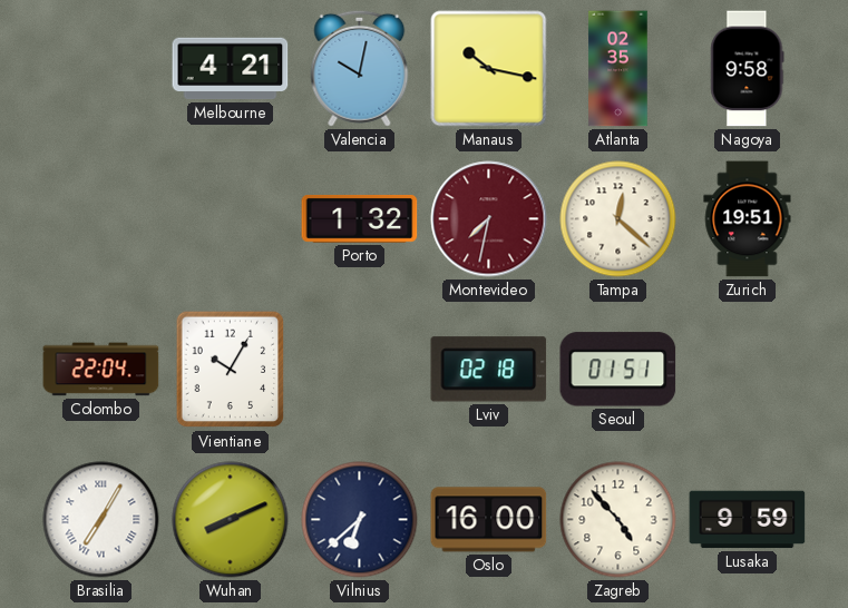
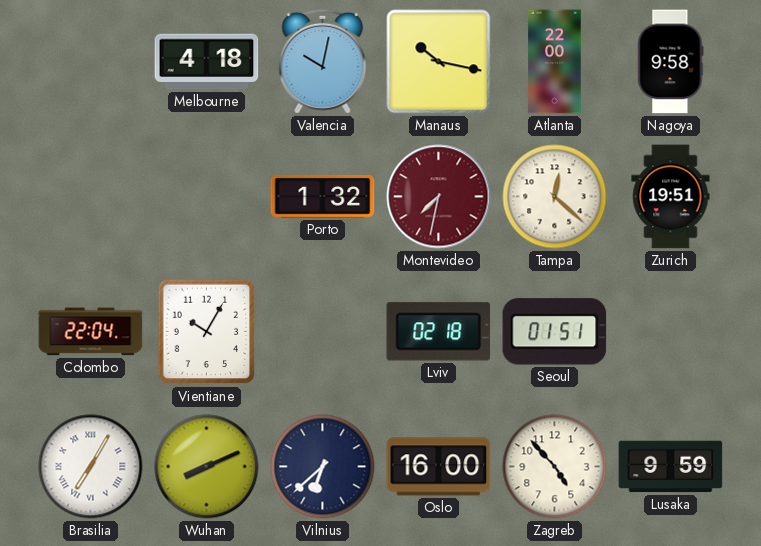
Melbourne: 4:21 -> 4:18 (207, 62)
Atlanta: 02:35 -> 22:00 (555, 62)
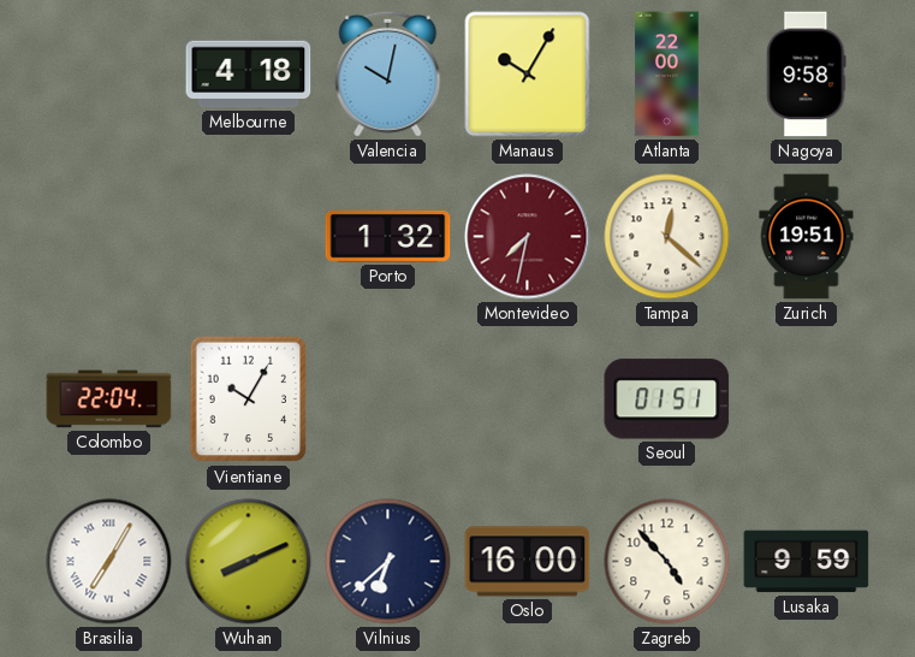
Manaus: 10:17 -> 10:05 (528, 75)
Lviv: 02:18 -> none (439, 332)
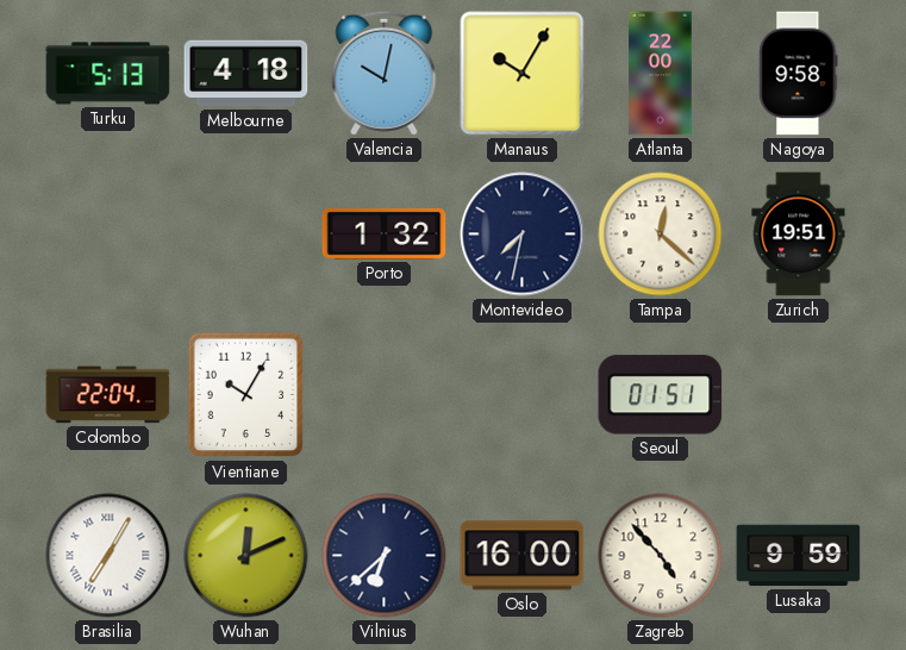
Turku: none -> 5:13 (108, 74)
Montevideo dial: burgundy -> navy (523, 235)
Wuhan: 8:11 -> 12:11 (246, 556)
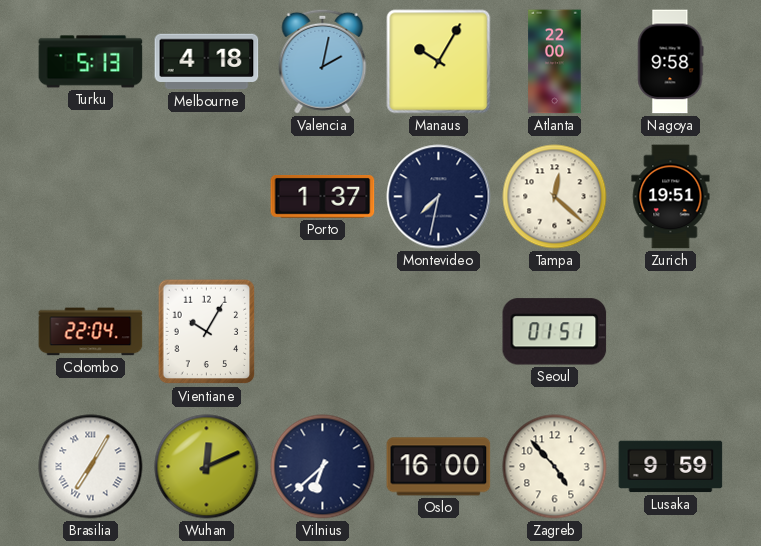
Valencia: 10:02 -> 2:02 (323, 61)
Porto: 1:32 -> 1:37 (323, 197)
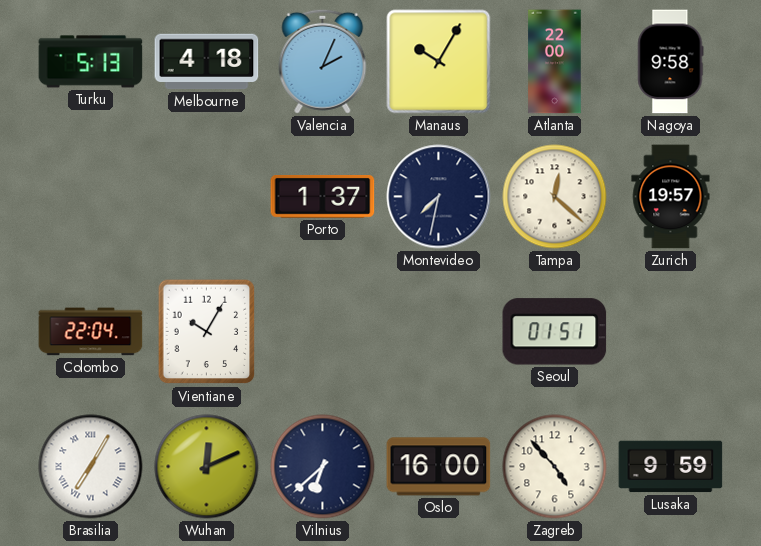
Valencia: 2:02 -> 2:04 (323, 61)
Zurich: 19:51 -> 19:57 (671, 197)
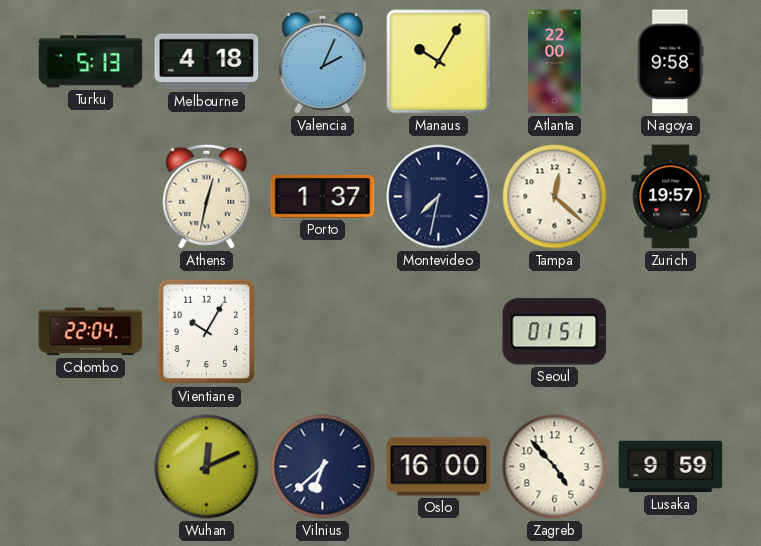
Athens: none -> 12:32 (207, 196)
Brasilia: 7:05 -> none (91, 467)
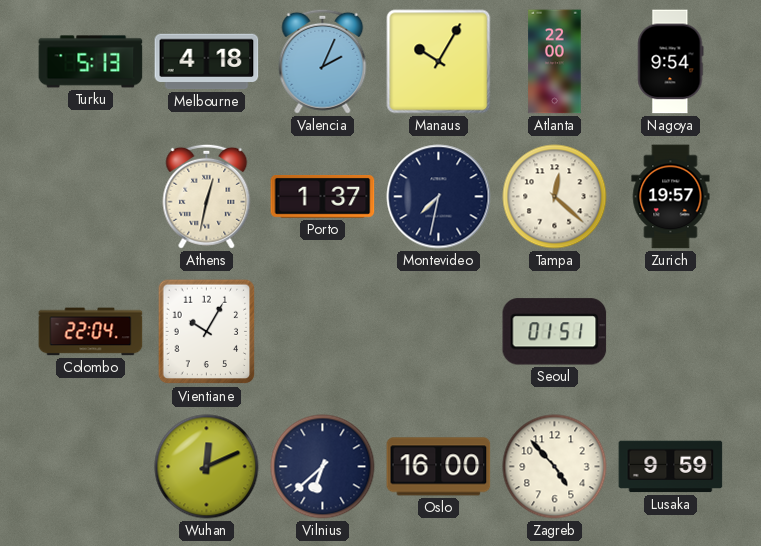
Nagoya: 9:58 -> 9:54 (671, 62)
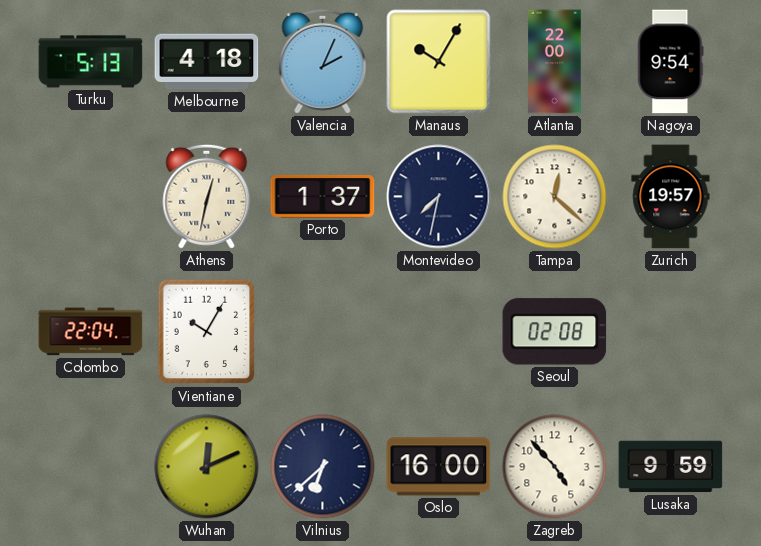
Seoul: 01:51 -> 02:08 (555, 332)
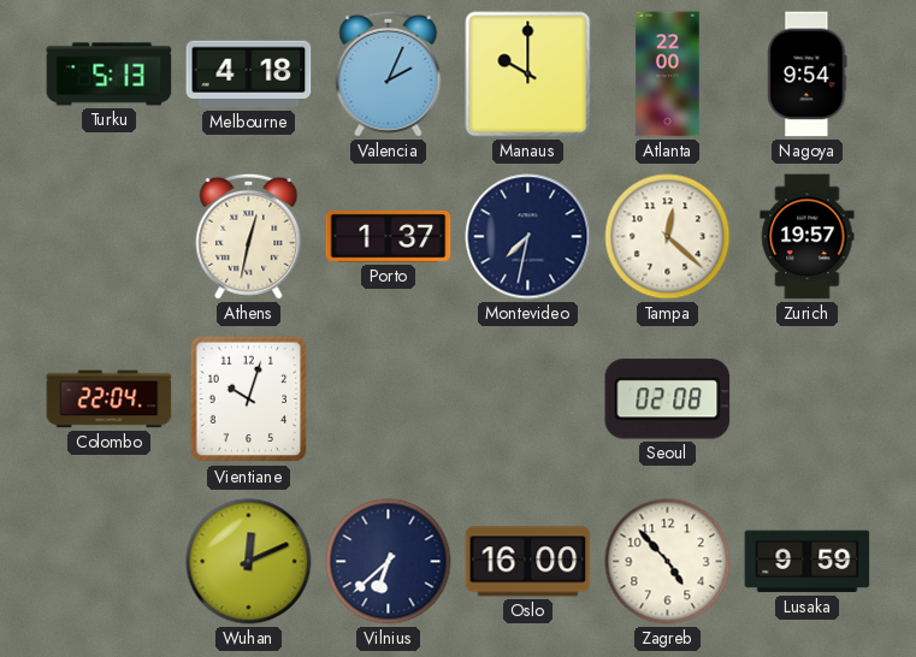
Manaus: 10:05 -> 10:00 (528, 75)
Vientiane: 10:05 -> 10:03 (249, 399)
